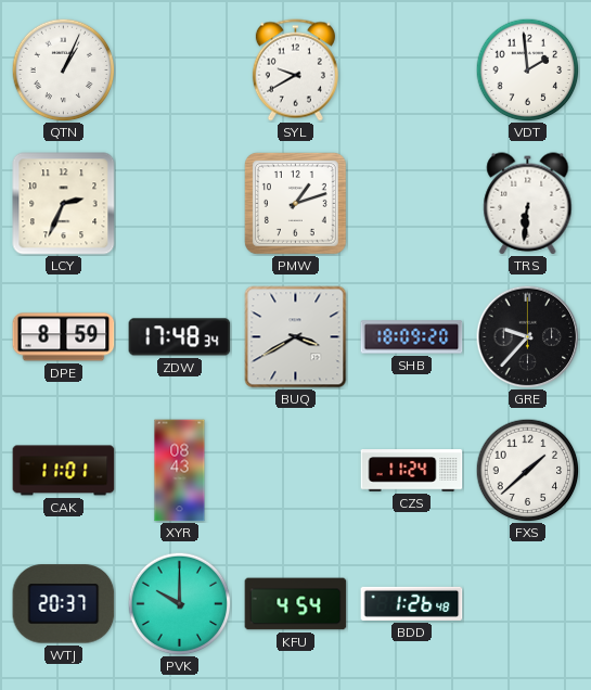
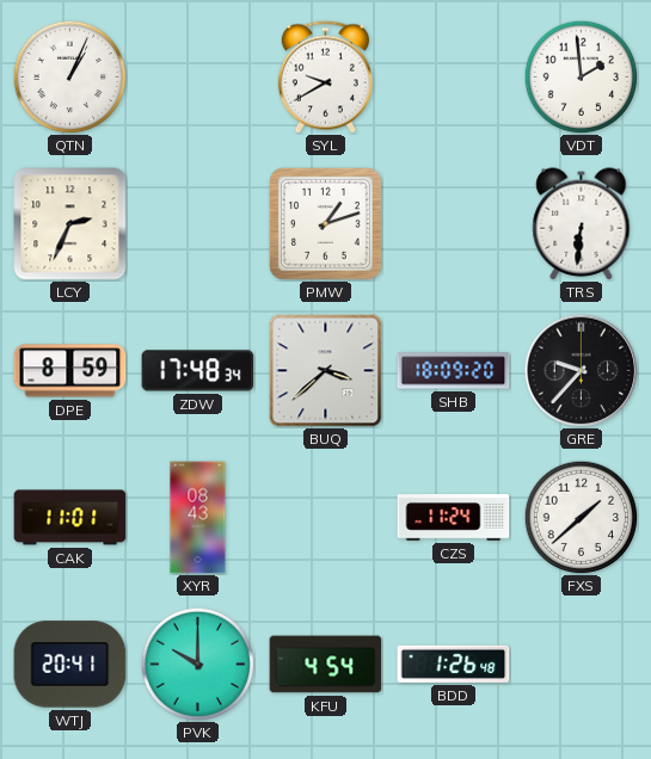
BUQ: 3:40 -> 3:38 (326, 371)
WTJ: 20:37 -> 20:41 (70, 665)
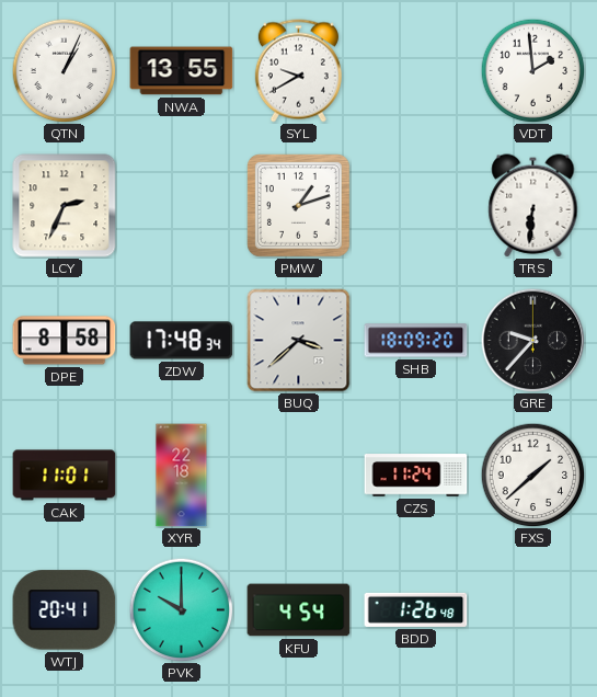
NWA: none -> 13:55 (182, 71)
DPE: 8:59 -> 8:58 (65, 341)
XYR: 08:43 -> 22:18 (182, 476)
